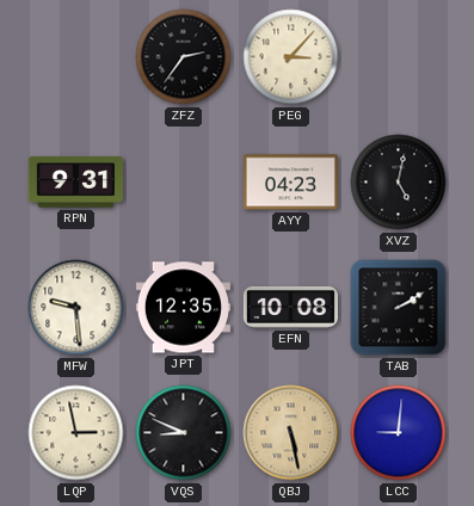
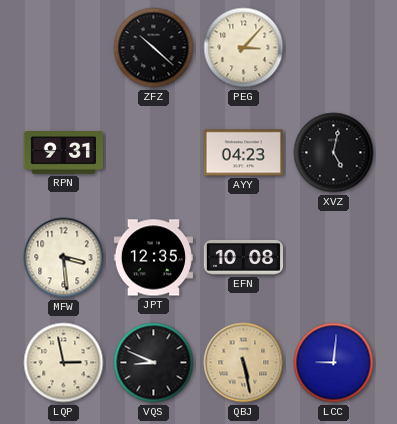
ZFZ: 2:36 -> 10:22 (154, 48)
MFW: 9:29 -> 3:29 (64, 258)
TAB: 2:10 -> none (399, 308)
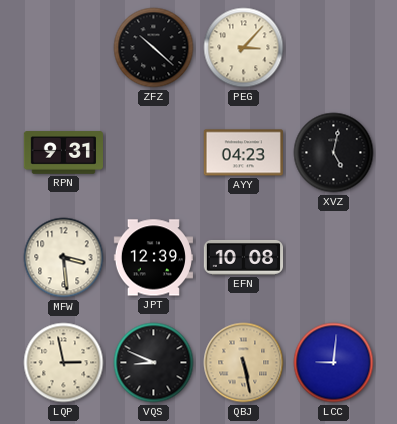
JPT: 12:35 -> 12:39 (153, 258)
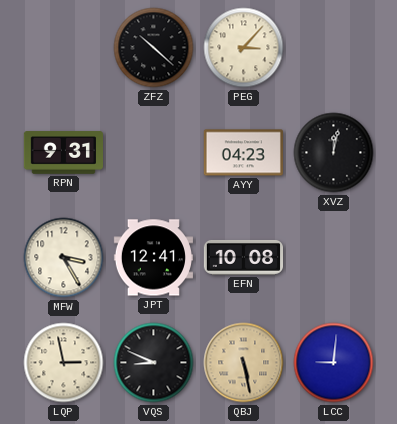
XVZ: 5:02 -> 12:02 (334, 153)
MFW: 3:29 -> 3:25 (64, 258)
JPT: 12:39 -> 12:41 (153, 258)
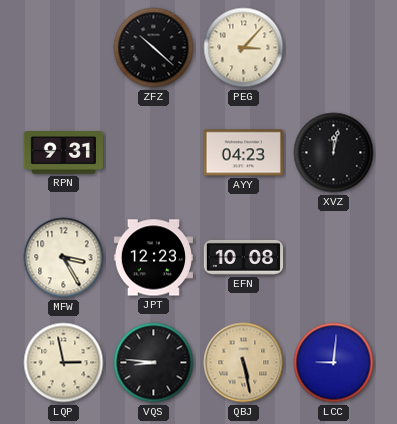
JPT: 12:41 -> 12:23 (153, 258)
VQS: 8:49 -> 8:46 (154, 363)
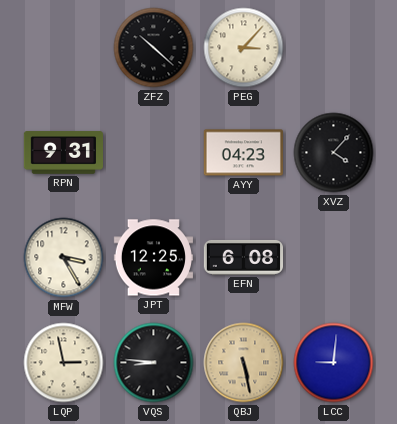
XVZ: 12:02 -> 4:07 (334, 153)
JPT: 12:23 -> 12:25 (153, 258)
EFN: 10:08 -> 6:08 (243, 258)
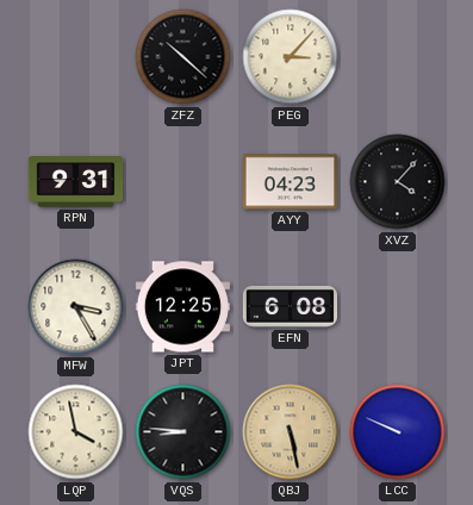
LQP: 2:58 -> 3:58 (76, 432)
LCC: 9:01 -> 9:49 (398, 432)
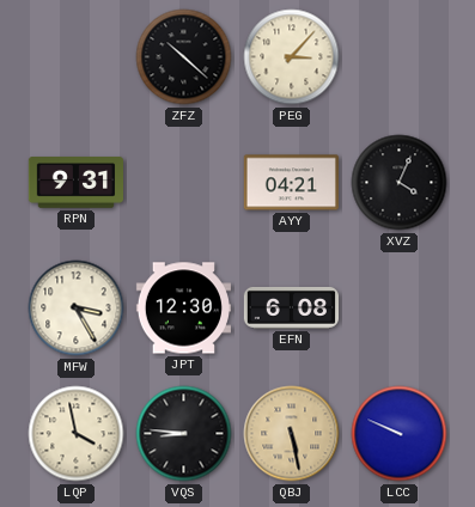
AYY: 04:23 -> 04:21 (291, 183)
XVZ: 4:07 -> 4:04 (400, 183)
JPT: 12:25 -> 12:30 (183, 309)
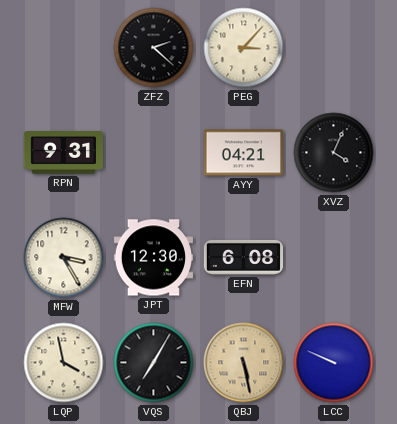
ZFZ: 10:22 -> 2:22 (154, 48)
VQS: 8:46 -> 7:05 (154, 363)
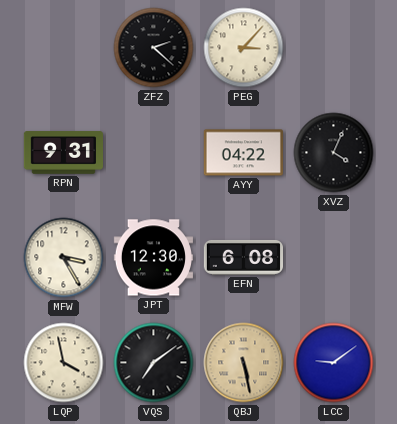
AYY: 04:21 -> 04:22 (243, 153)
VQS: 7:05 -> 7:09 (154, 363)
LCC: 9:49 -> 9:09 (334, 363)
